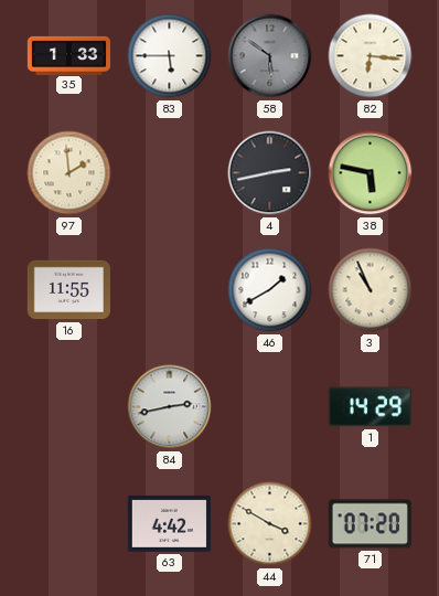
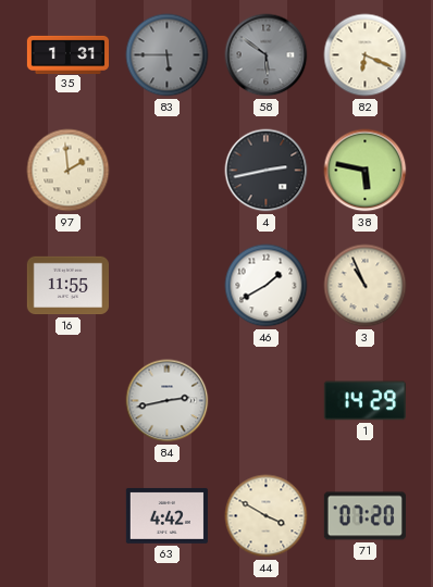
35: 1:33 -> 1:31 (67, 54)
83 dial: white -> grey (168, 55)
82: 6:16 -> 6:19 (366, 55)
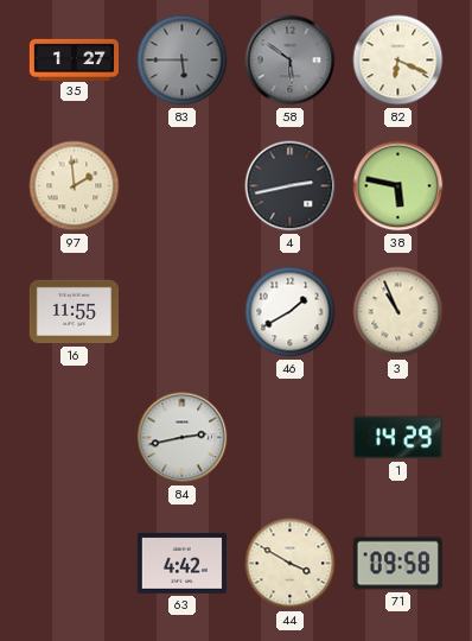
35: 1:31 -> 1:27 (74, 59)
71: 07:20 -> 09:58 (397, 564)
